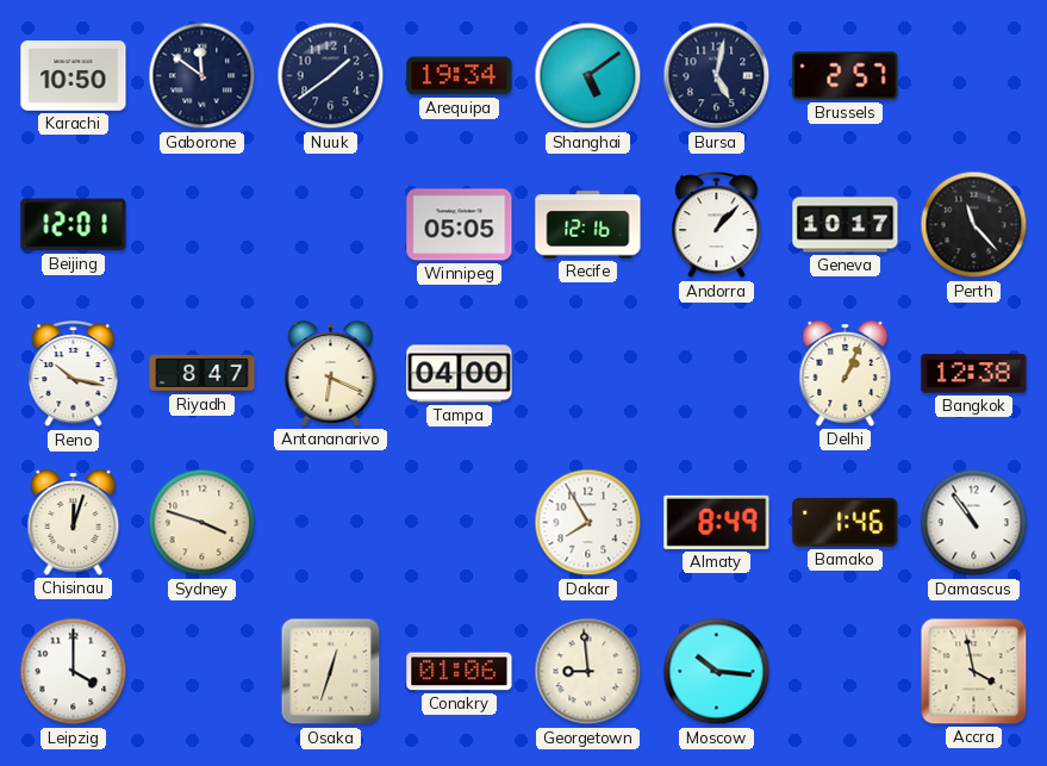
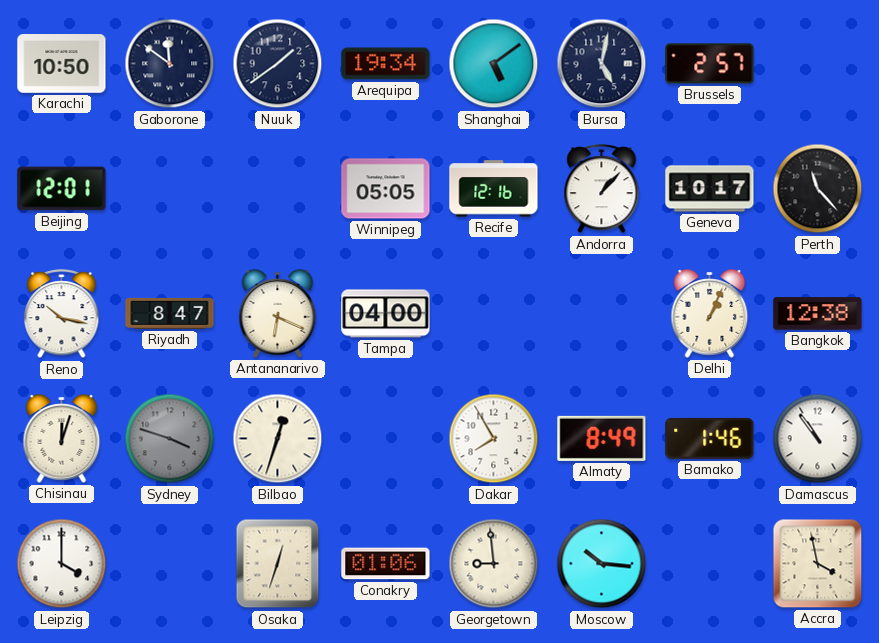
Sydney dial: cream -> grey (170, 439)
Bilbao: none -> 12:33 (278, 439)
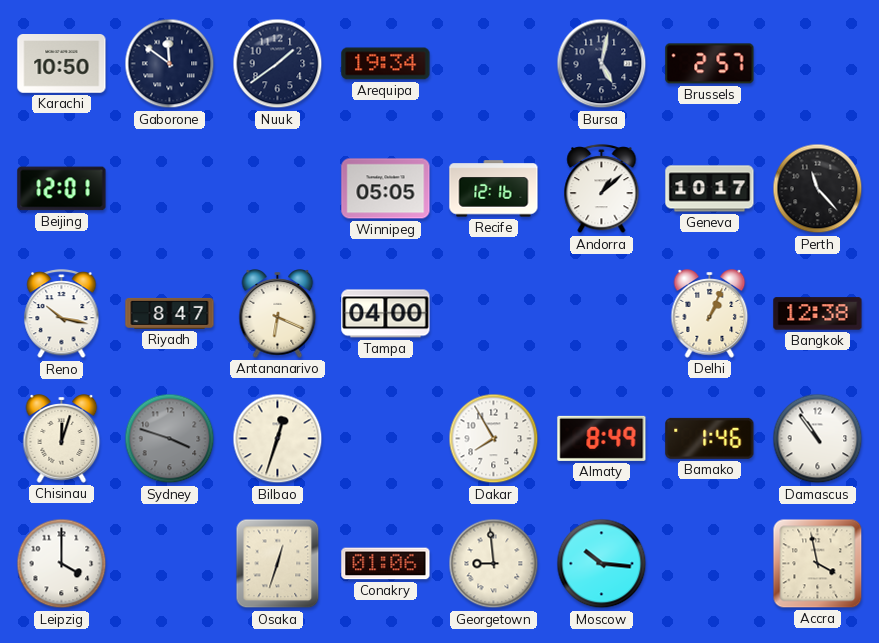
Shanghai: 5:09 -> none (494, 64)
Andorra: 1:07 -> 1:08 (602, 189)
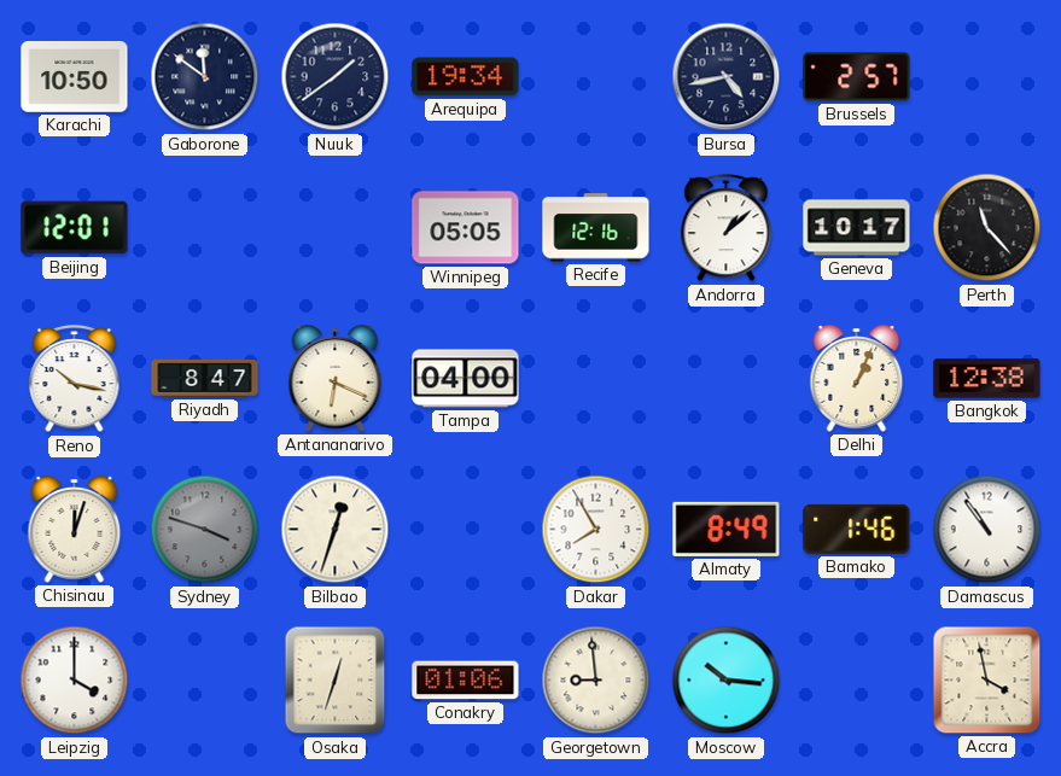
Bursa: 5:02 -> 4:43 (727, 77)
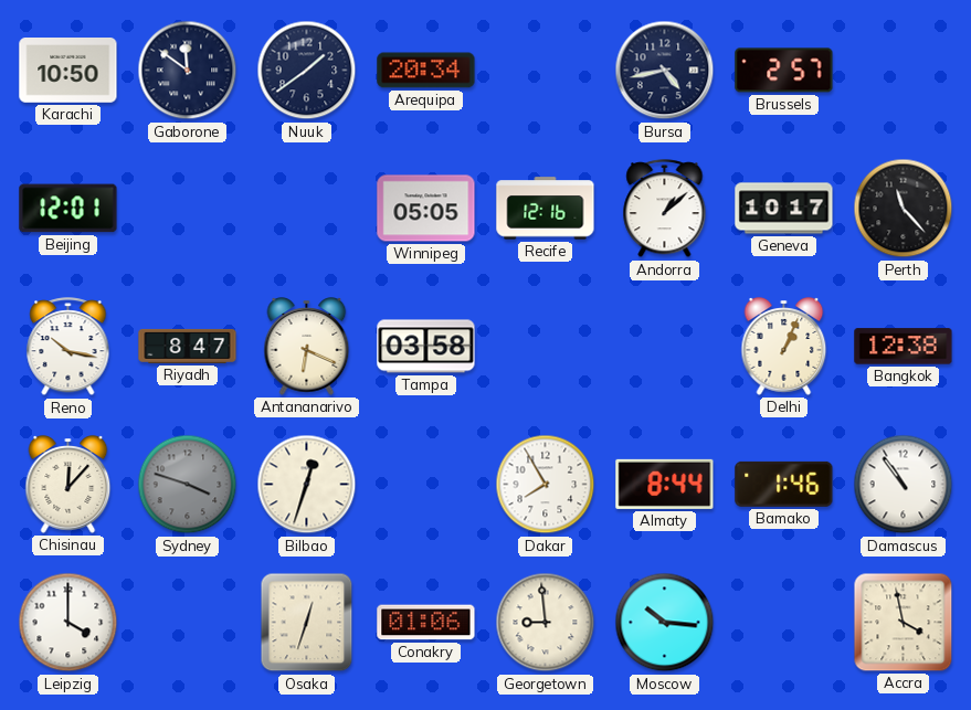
Arequipa: 19:34 -> 20:34 (426, 71)
Tampa: 04:00 -> 03:58 (426, 347)
Chisinau: 12:03 -> 12:07 (68, 485)
Almaty: 8:49 -> 8:44 (665, 484)
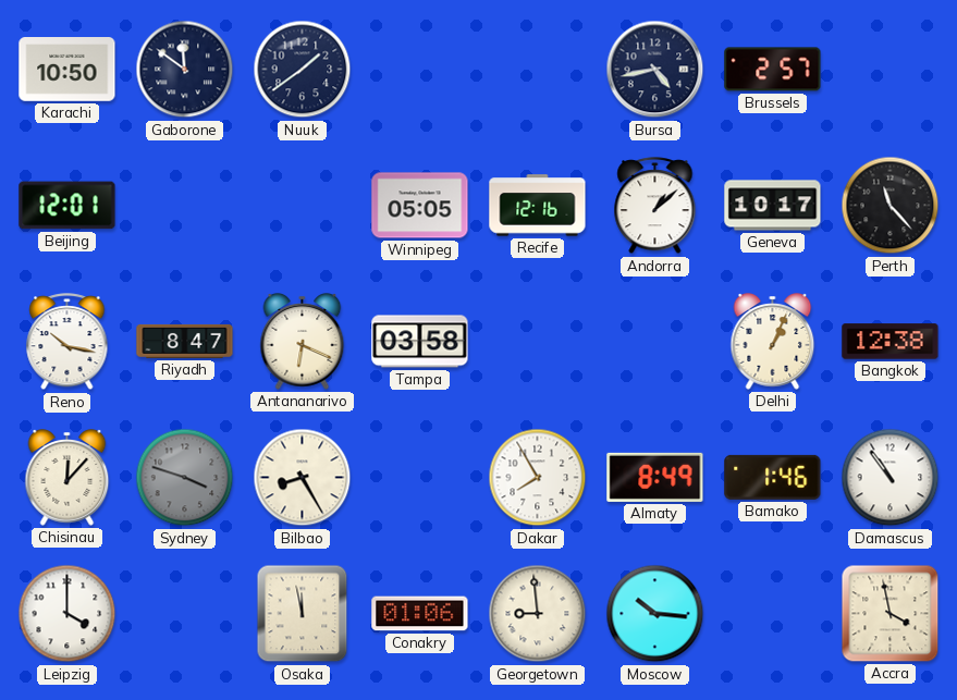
Arequipa: 20:34 -> none (426, 71)
Bilbao: 12:33 -> 8:25 (303, 478)
Almaty: 8:44 -> 8:49 (655, 477)
Osaka: 12:33 -> 11:58 (303, 614)
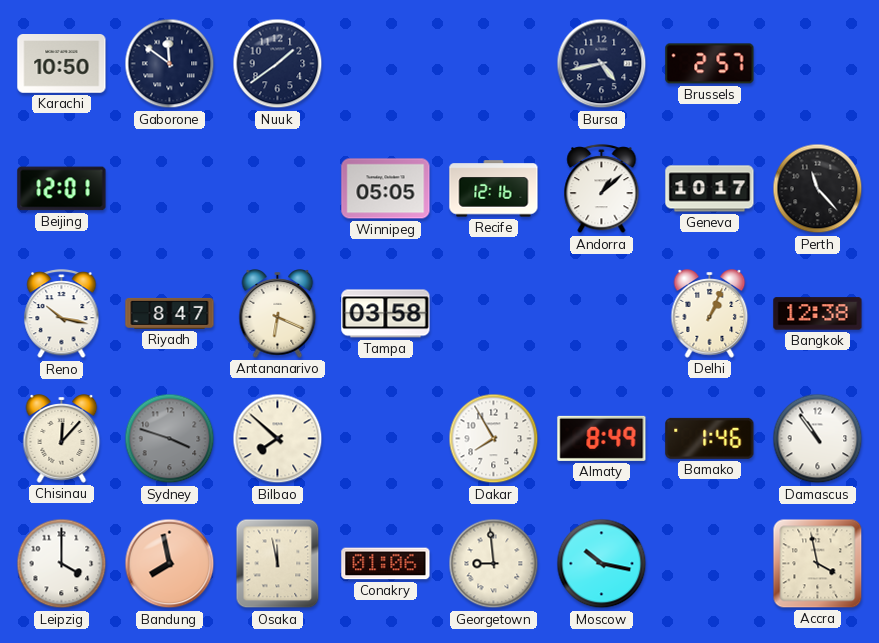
Bilbao: 8:25 -> 7:52 (278, 439)
Bandung: none -> 7:58 (170, 564)
Moscow: 10:16 -> 10:17 (602, 564)
